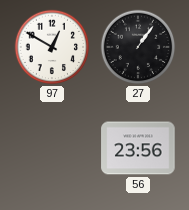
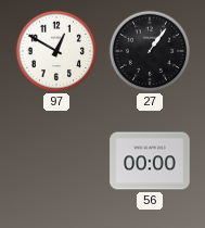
56: 23:56 -> 00:00 (150, 161)
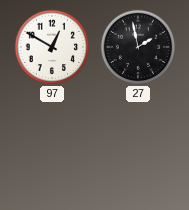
27: 1:06 -> 1:58 (138, 47)
56: 00:00 -> none (150, 161)
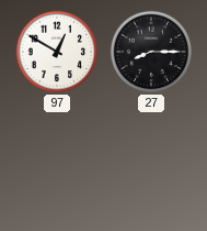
27: 1:58 -> 8:15 (151, 52)
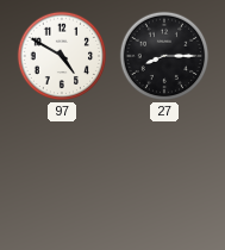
97: 12:50 -> 4:50 (62, 56)
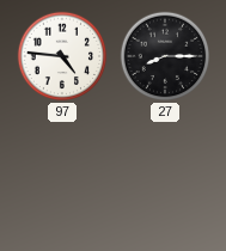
97: 4:50 -> 4:46 (62, 56)
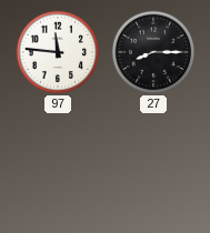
97: 4:46 -> 11:46 (58, 52)
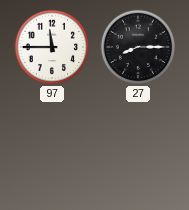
97: 11:46 -> 11:45 (52, 47)
